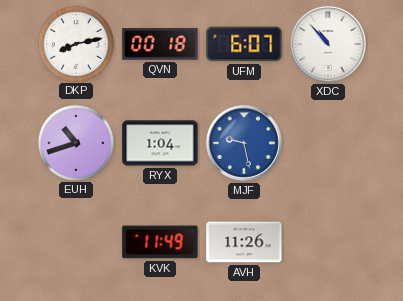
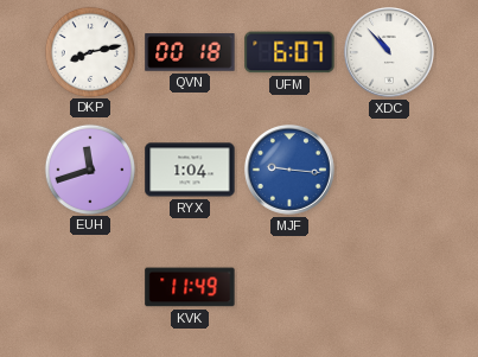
EUH: 10:42 -> 11:42 (89, 168)
MJF: 9:28 -> 9:16 (289, 170)
AVH: 11:26 -> none (244, 242)
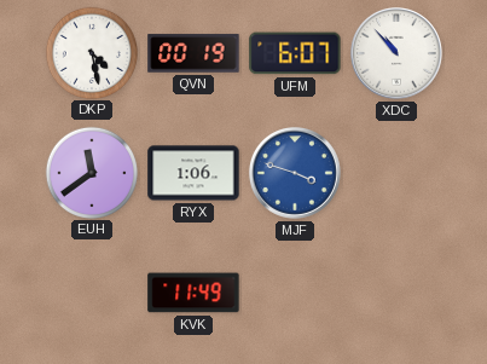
DKP: 8:13 -> 4:28 (91, 52)
QVN: 00:18 -> 00:19 (193, 53)
EUH: 11:42 -> 11:39 (91, 172)
RYX: 1:04 -> 1:06 (193, 173)
MJF: 9:16 -> 3:48 (295, 173)
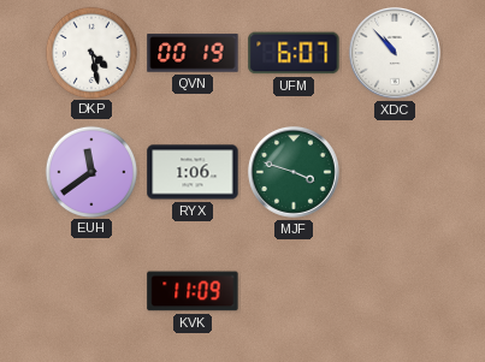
MJF dial: blue -> green (294, 172)
KVK: 11:49 -> 11:09 (193, 291)
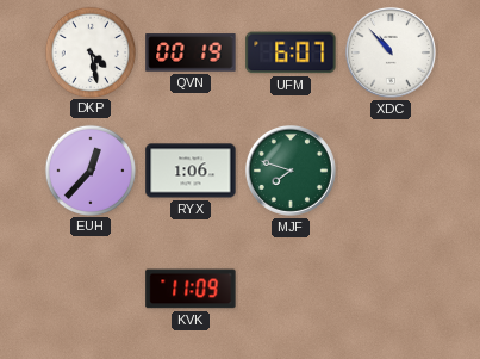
EUH: 11:39 -> 12:37 (89, 169)
MJF: 3:48 -> 7:48 (291, 171)
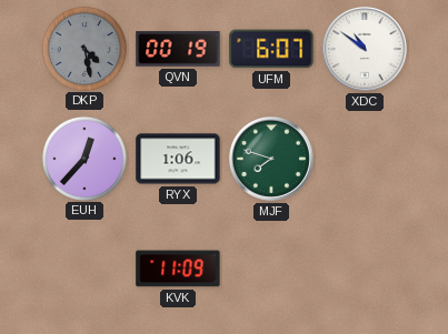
DKP dial: white -> grey (83, 48)
XDC: 10:53 -> 10:51 (365, 49)
